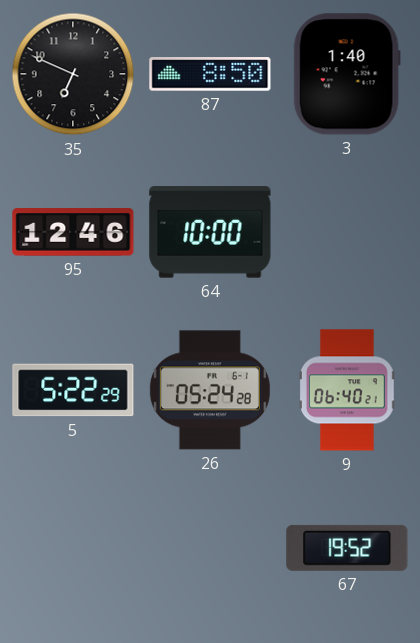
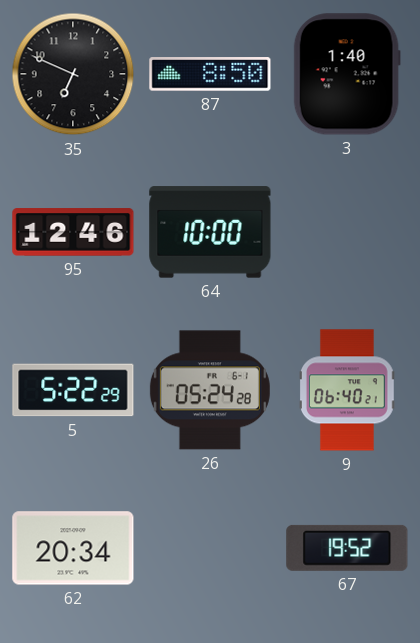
62: none -> 20:34 (73, 548)
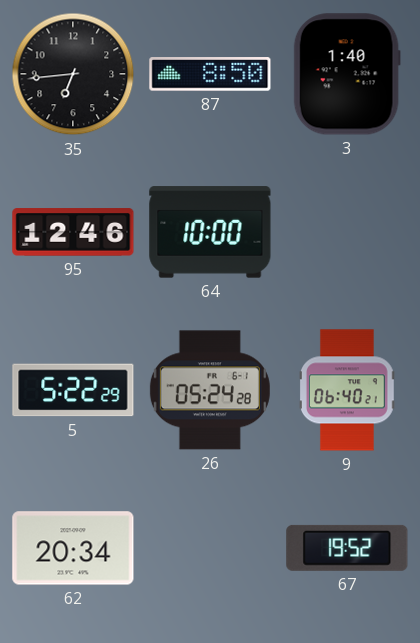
35: 6:49 -> 6:44 (73, 74)
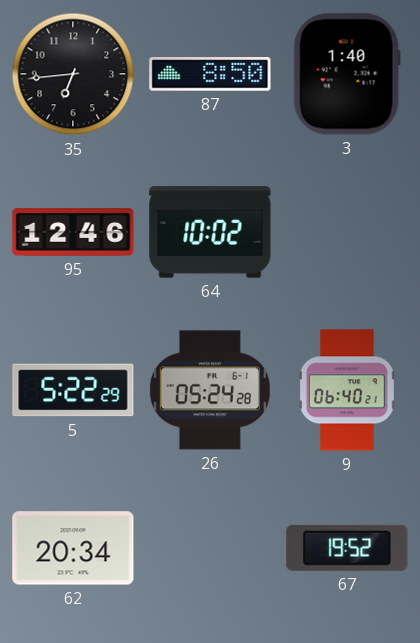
64: 10:00 -> 10:02 (210, 232)
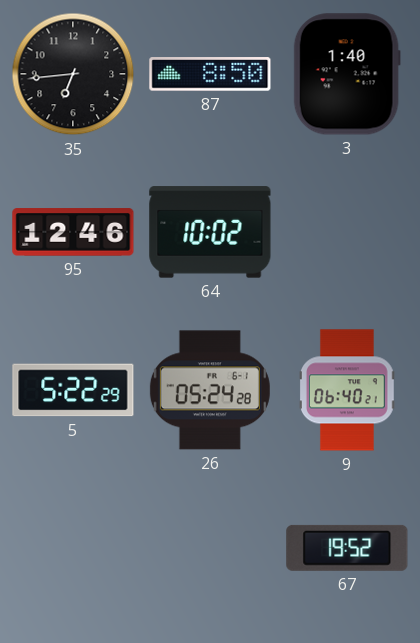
62: 20:34 -> none (73, 548)
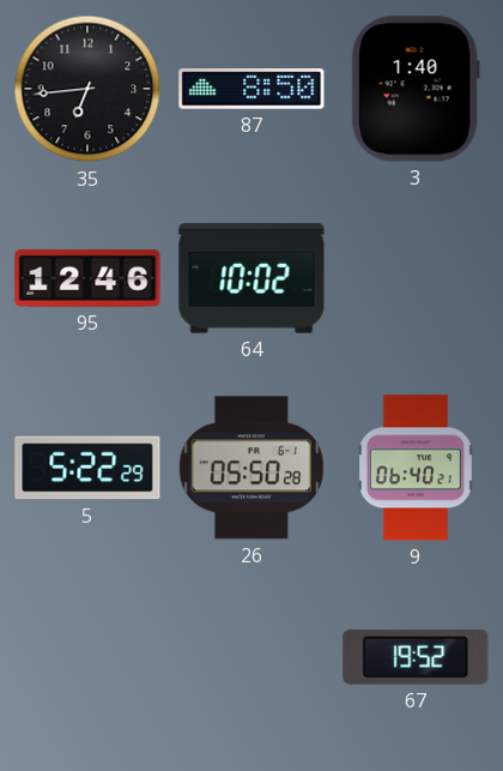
26: 05:24 -> 05:50 (251, 468)
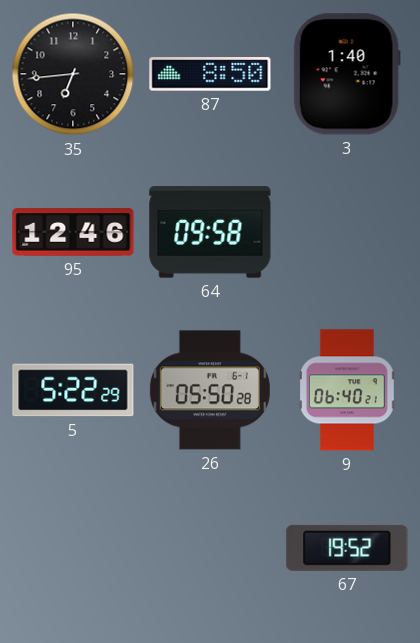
64: 10:02 -> 09:58 (210, 232)
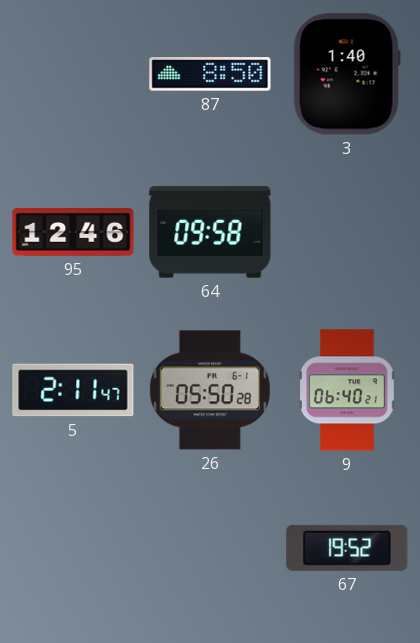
35: 6:44 -> none (73, 74)
5: 5:22 -> 2:11 (73, 390)
